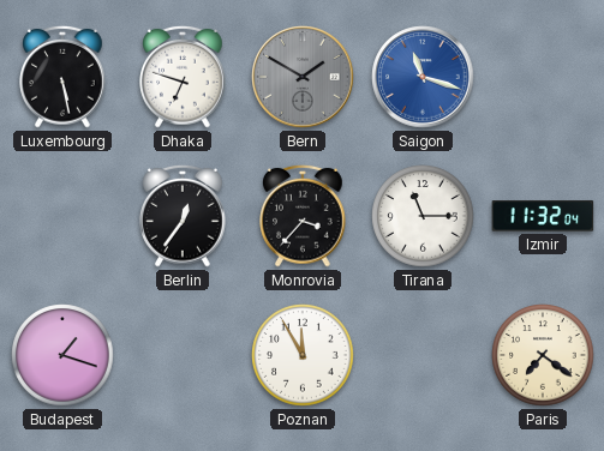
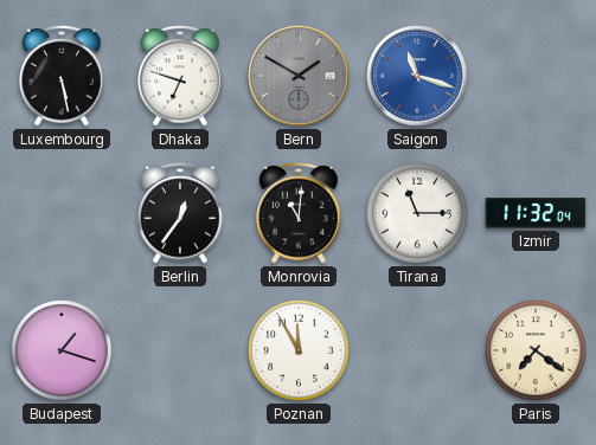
Monrovia: 3:37 -> 11:01 (299, 213)
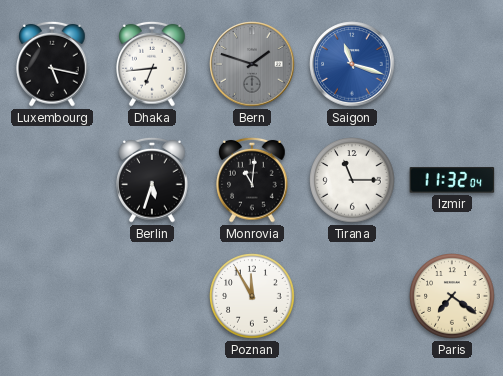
Luxembourg: 5:28 -> 5:17 (52, 64)
Dhaka: 6:48 -> 6:44 (152, 64)
Bern: 1:50 -> 1:48 (252, 64)
Berlin: 12:36 -> 5:33 (152, 180)
Budapest: 1:18 -> none (62, 350)
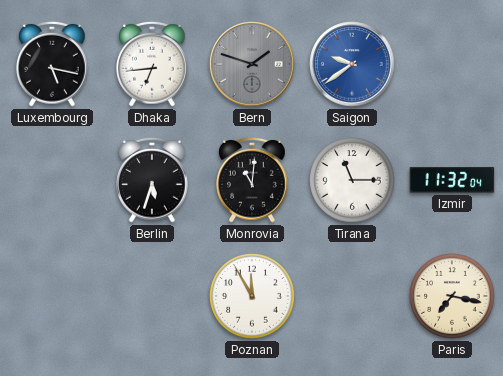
Saigon: 11:18 -> 9:39 (352, 64)
Paris: 7:21 -> 7:17 (452, 296)
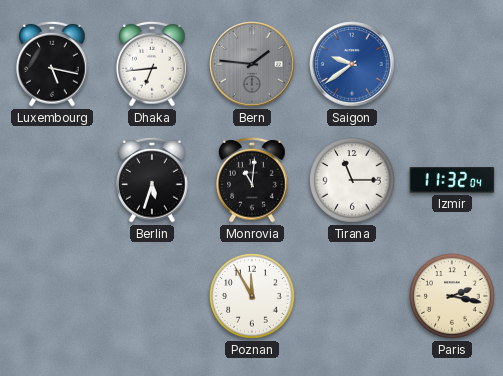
Bern: 1:48 -> 1:46 (252, 64)
Paris: 7:17 -> 2:17 (452, 296)
